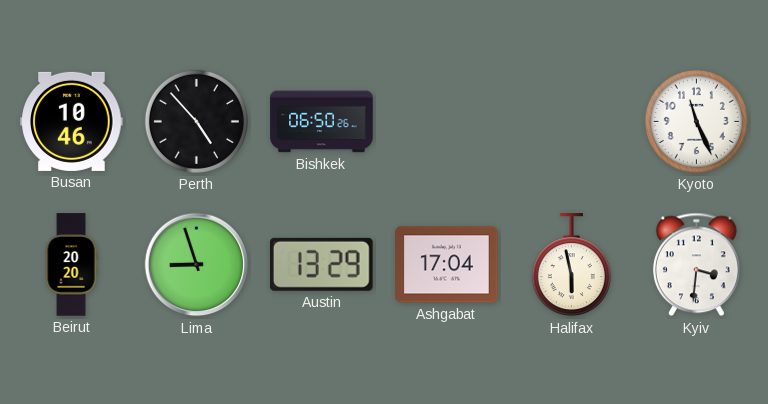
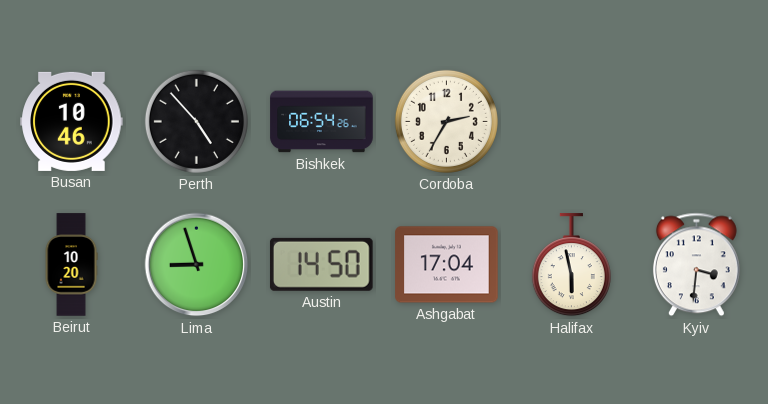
Bishkek: 06:50 -> 06:54 (322, 122)
Cordoba: none -> 2:35 (446, 121)
Kyoto: 11:26 -> none (696, 121)
Beirut: 20:20 -> 10:20 (71, 265)
Austin: 13:29 -> 14:50 (321, 264)
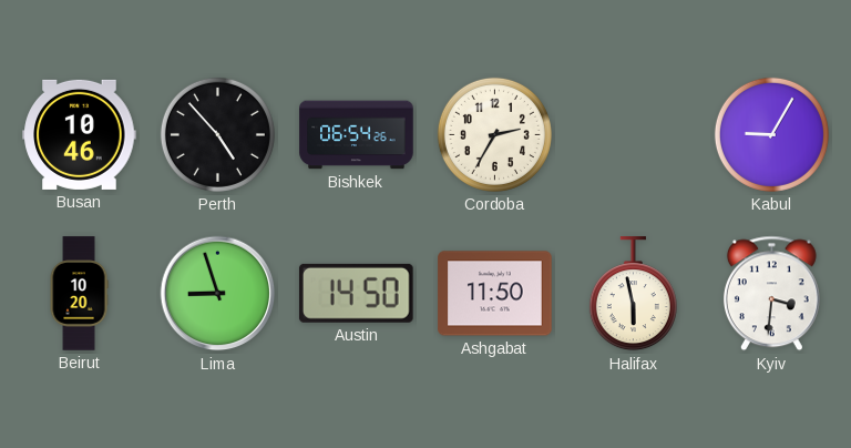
Kabul: none -> 9:05 (771, 134)
Ashgabat: 17:04 -> 11:50 (495, 294)
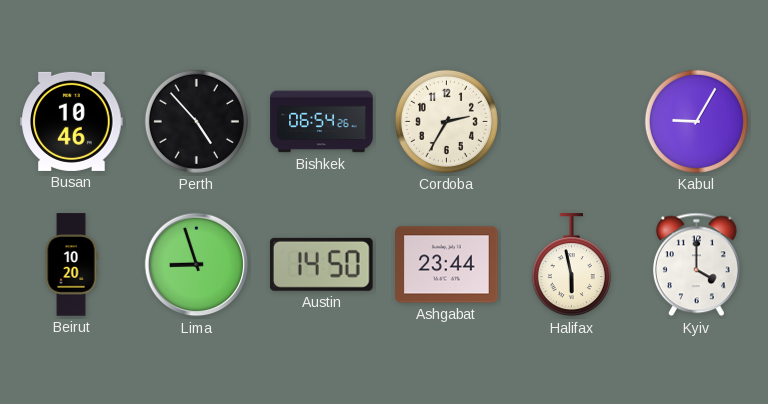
Ashgabat: 11:50 -> 23:44 (447, 265)
Kyiv: 3:31 -> 4:00 (696, 265)
